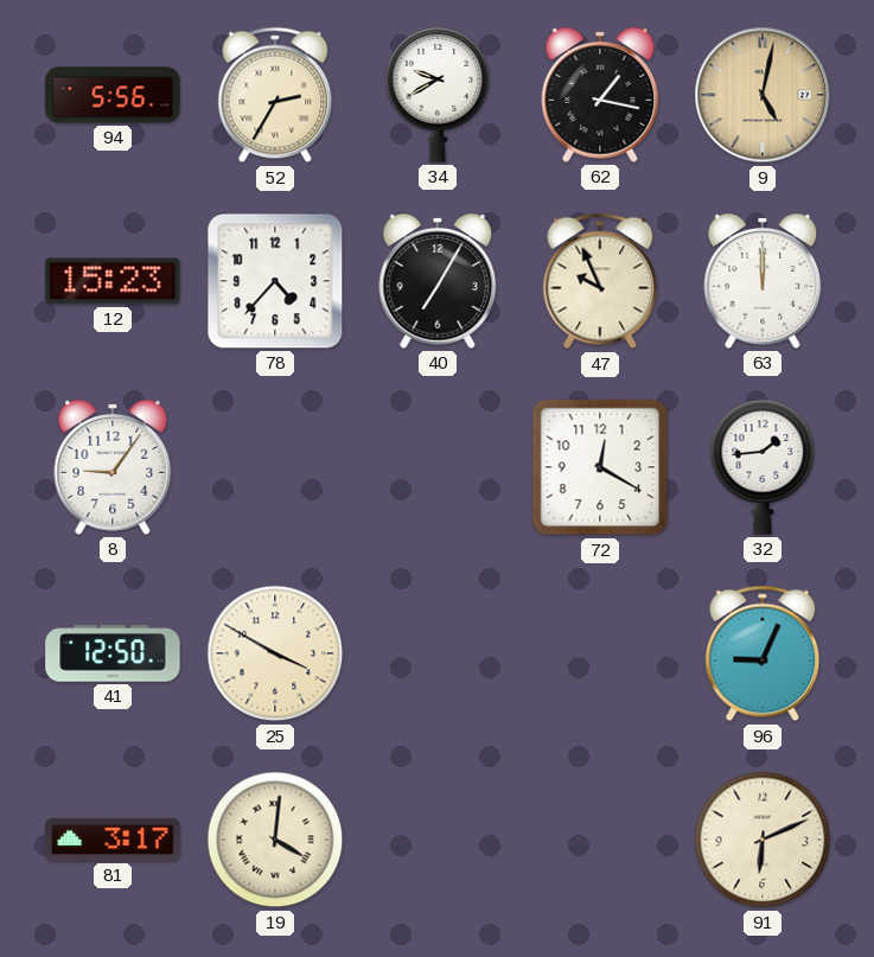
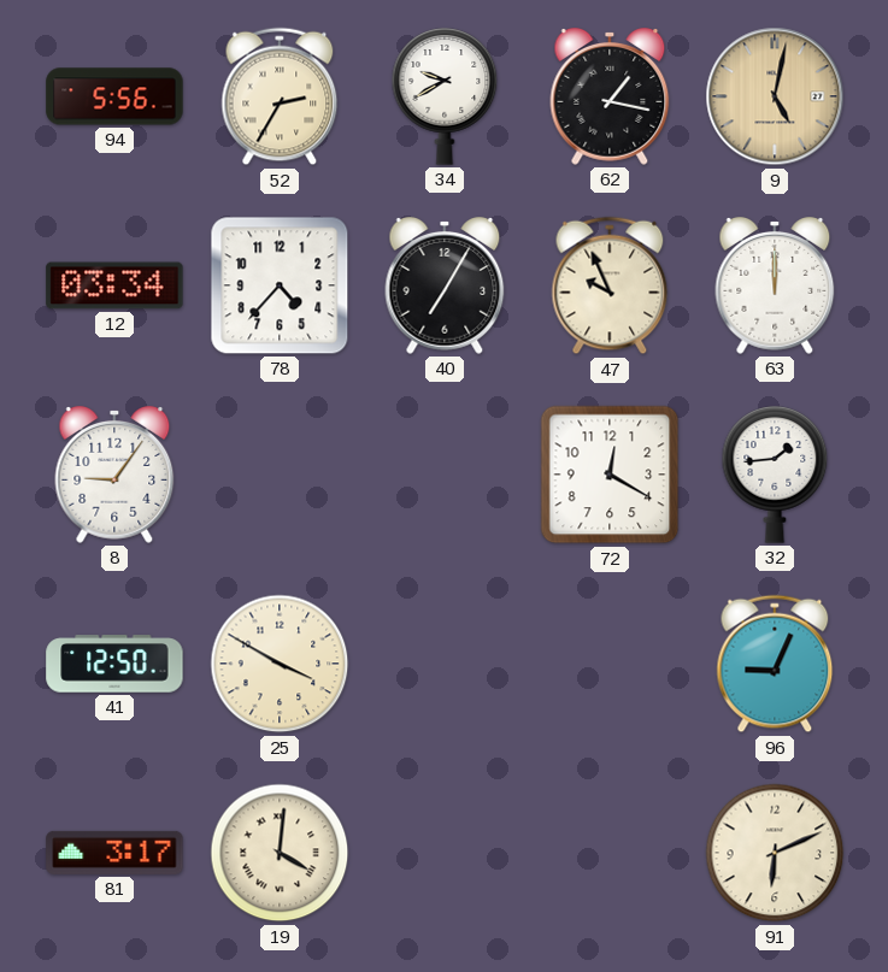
12: 15:23 -> 03:34 (114, 285)
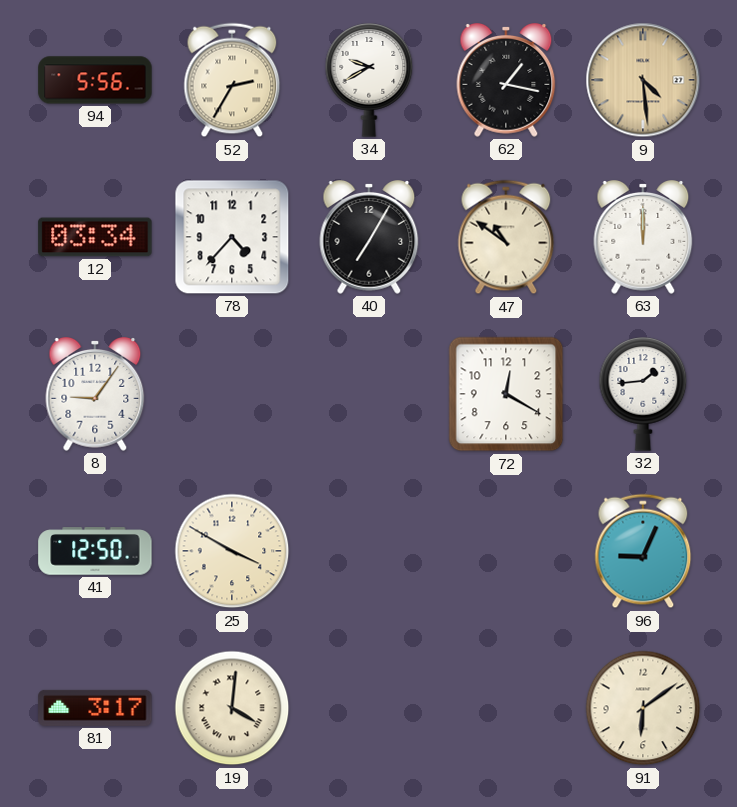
9: 5:02 -> 4:29 (643, 80)
47: 9:56 -> 10:51 (506, 237)
91: 6:11 -> 6:09 (643, 708)
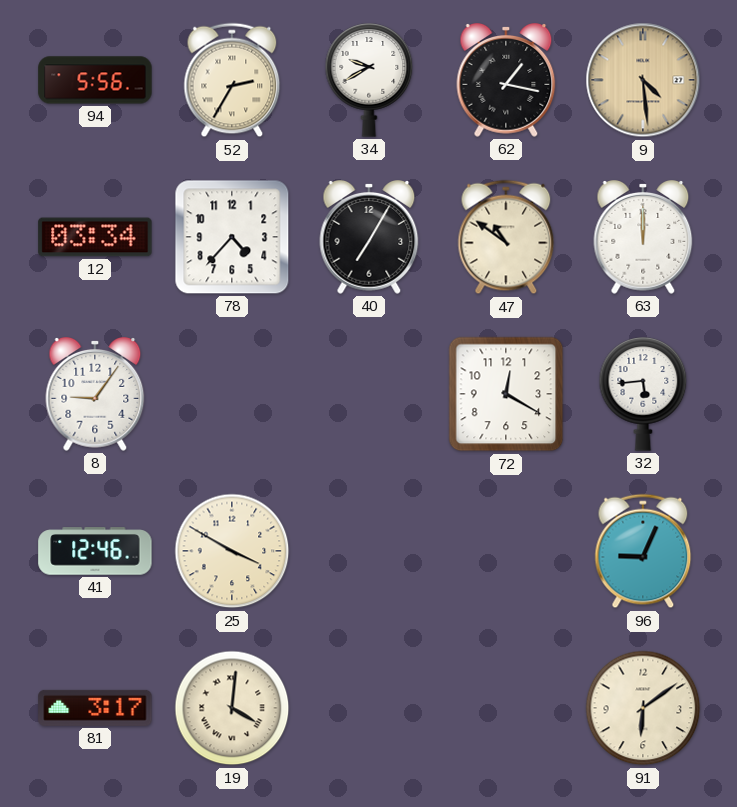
32: 1:44 -> 5:44 (643, 394)
41: 12:50 -> 12:46 (95, 551)
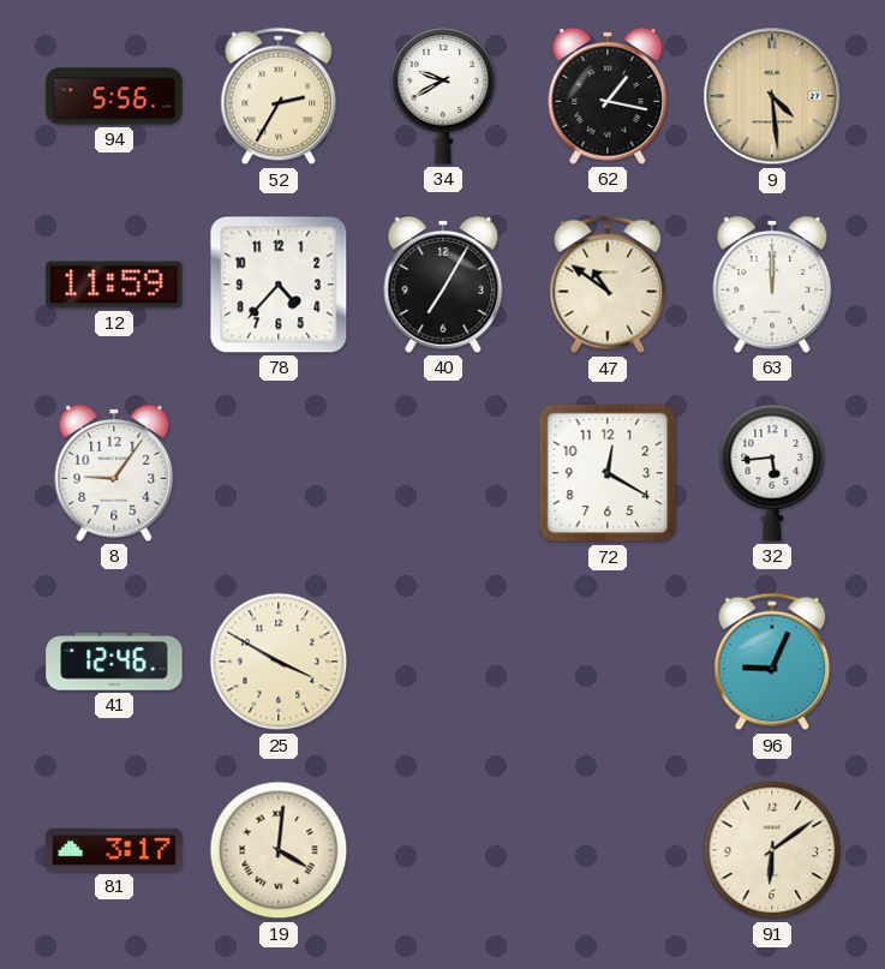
12: 03:34 -> 11:59 (114, 285)
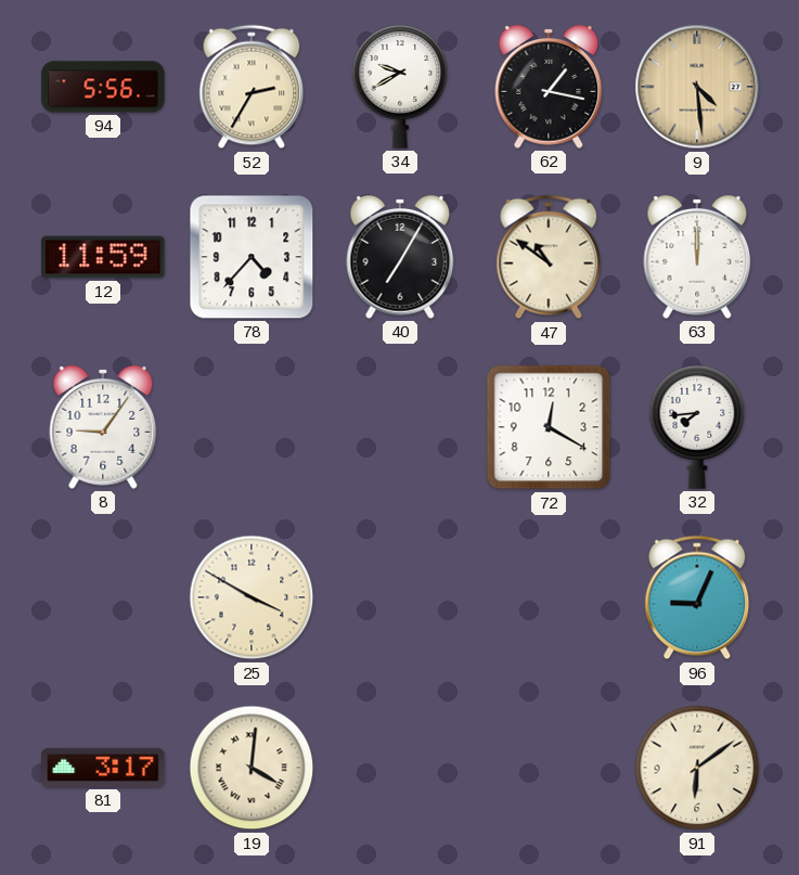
32: 5:44 -> 7:44 (697, 427)
41: 12:46 -> none (114, 662)
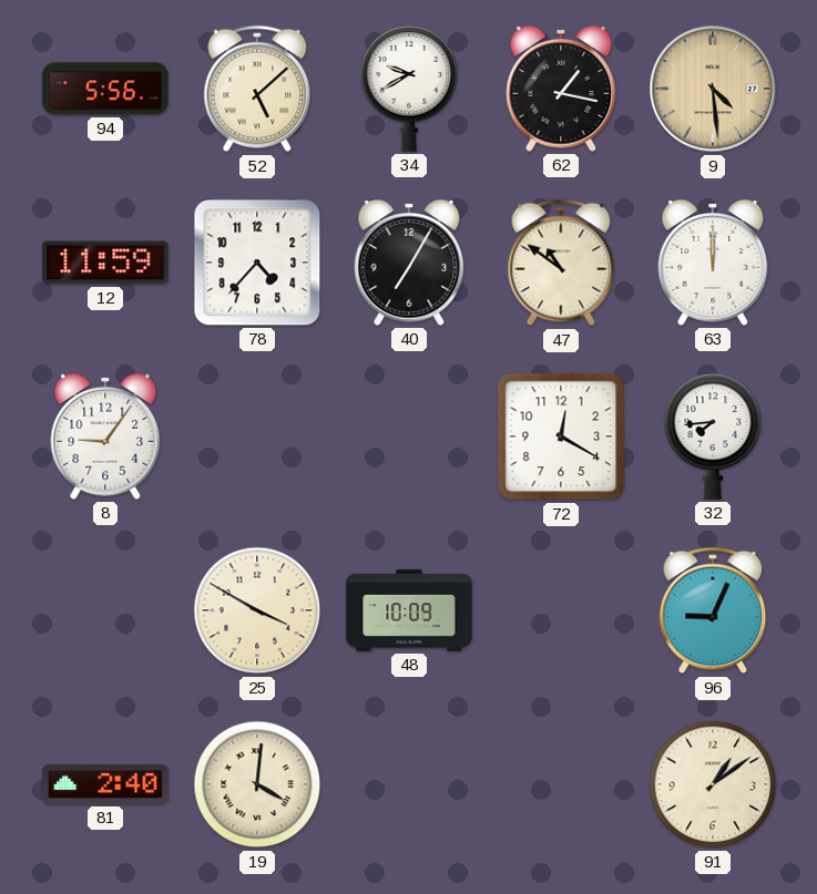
52: 2:35 -> 5:08 (257, 89)
48: none -> 10:09 (409, 610)
81: 3:17 -> 2:40 (105, 784)
91: 6:09 -> 1:09 (713, 784)
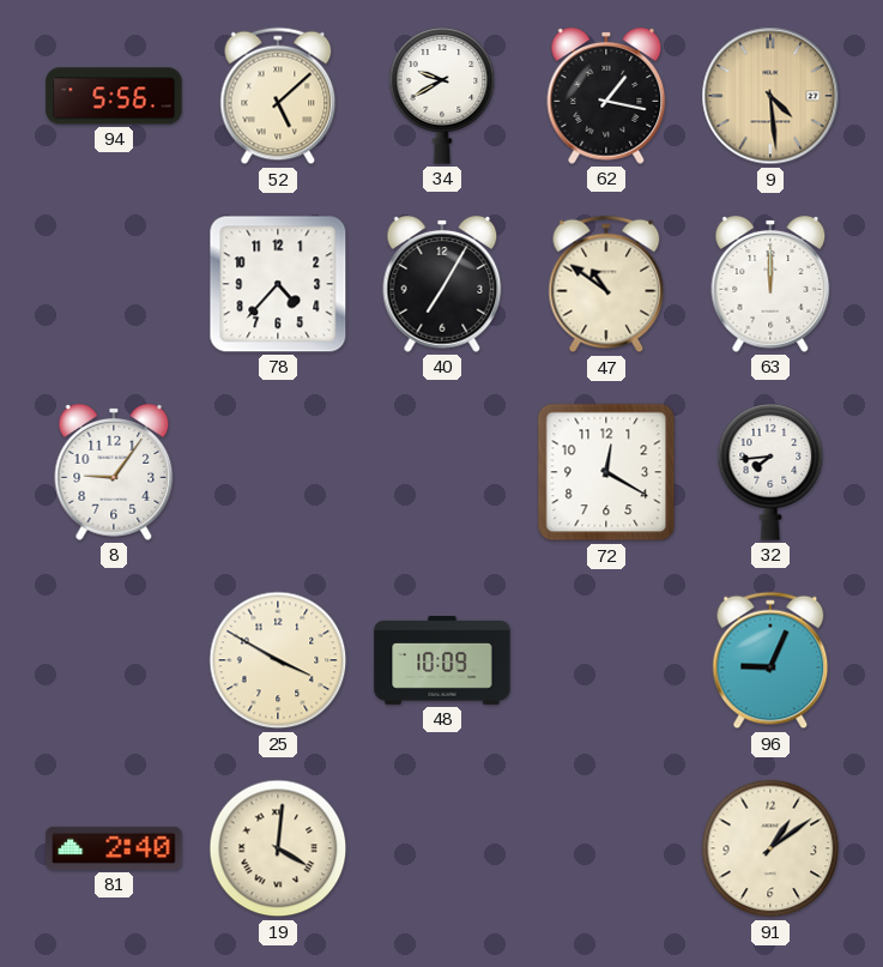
12: 11:59 -> none (105, 263)
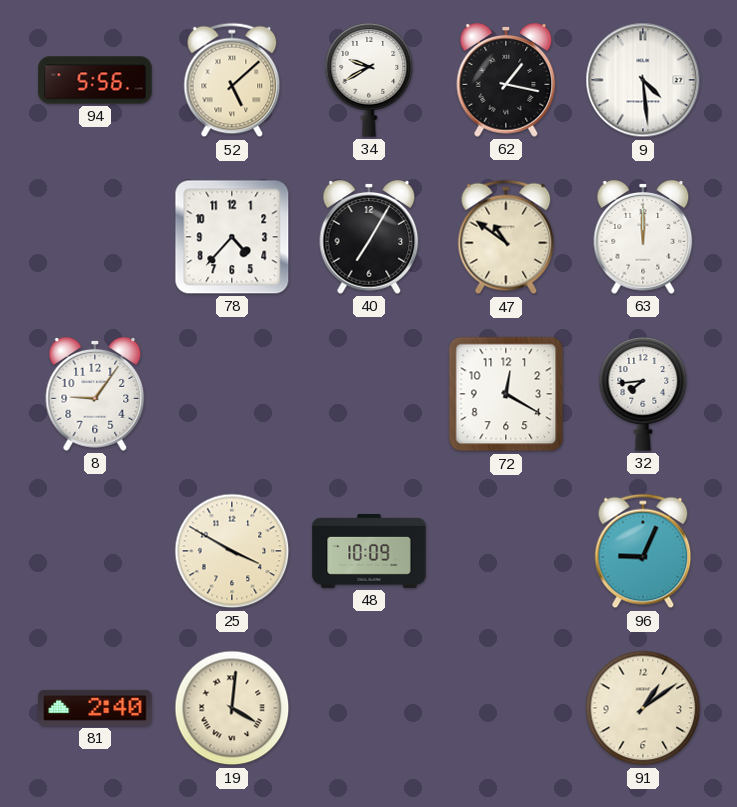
9 dial: champagne -> white (643, 80)
